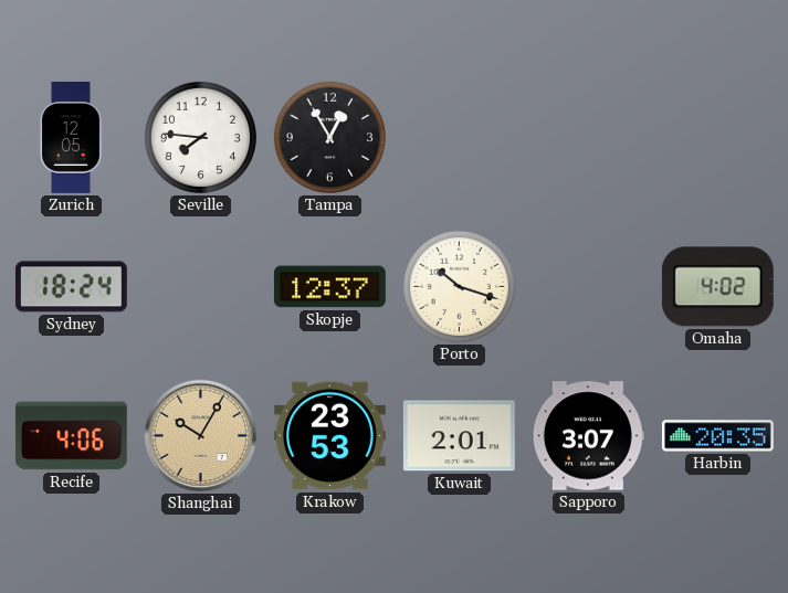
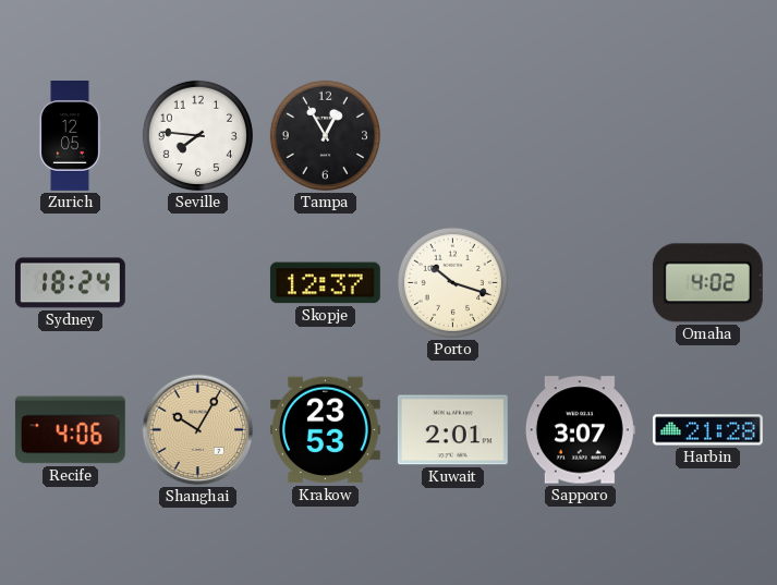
Harbin: 20:35 -> 21:28 (707, 430)
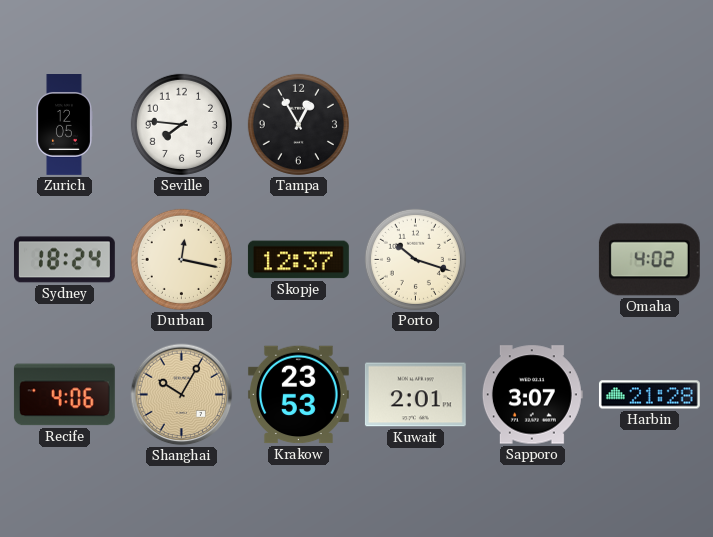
Durban: none -> 12:17 (181, 259)
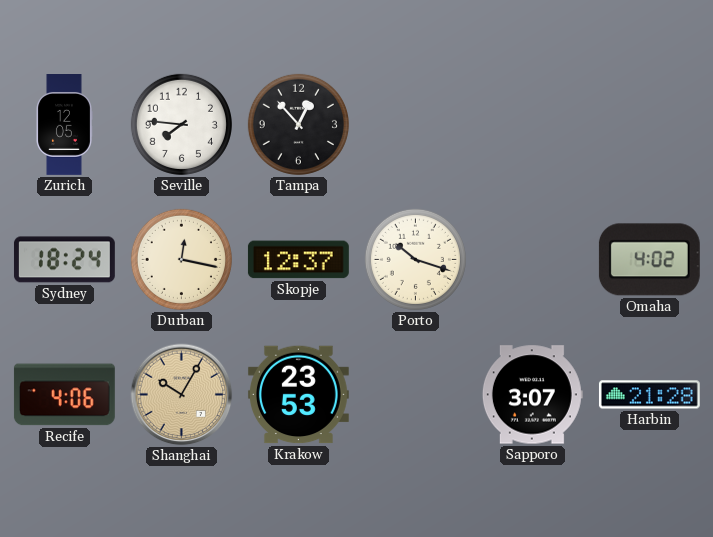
Tampa: 12:55 -> 12:53 (298, 124)
Kuwait: 2:01 -> none (415, 395)
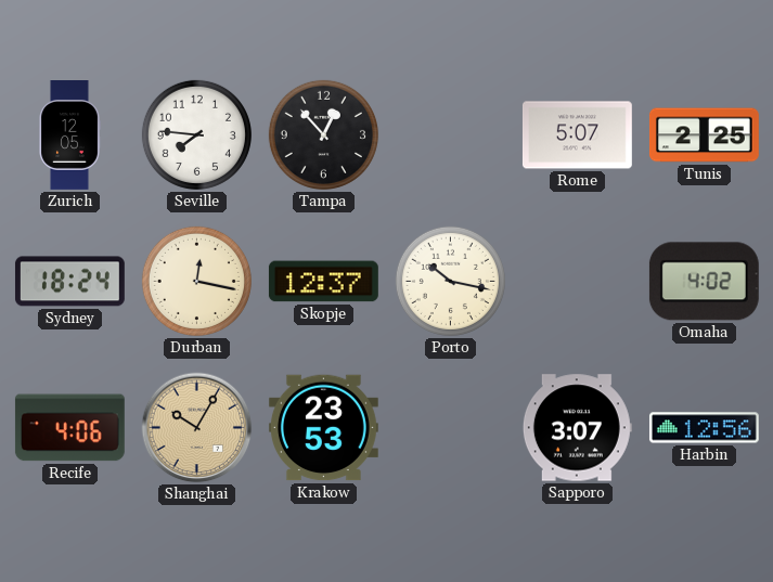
Rome: none -> 5:07 (577, 135)
Tunis: none -> 2:25 (704, 135)
Porto: 10:18 -> 10:17 (450, 281)
Harbin: 21:28 -> 12:56 (704, 428)
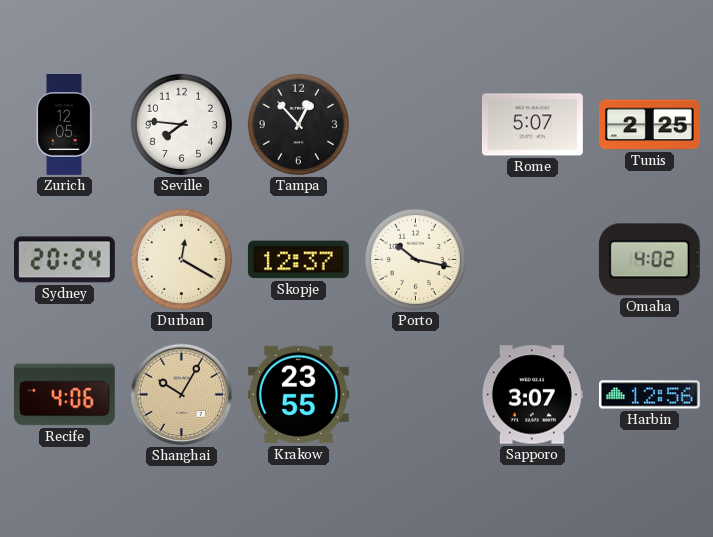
Sydney: 18:24 -> 20:24 (64, 260)
Durban: 12:17 -> 12:20 (181, 259)
Krakow: 23:53 -> 23:55 (298, 395)
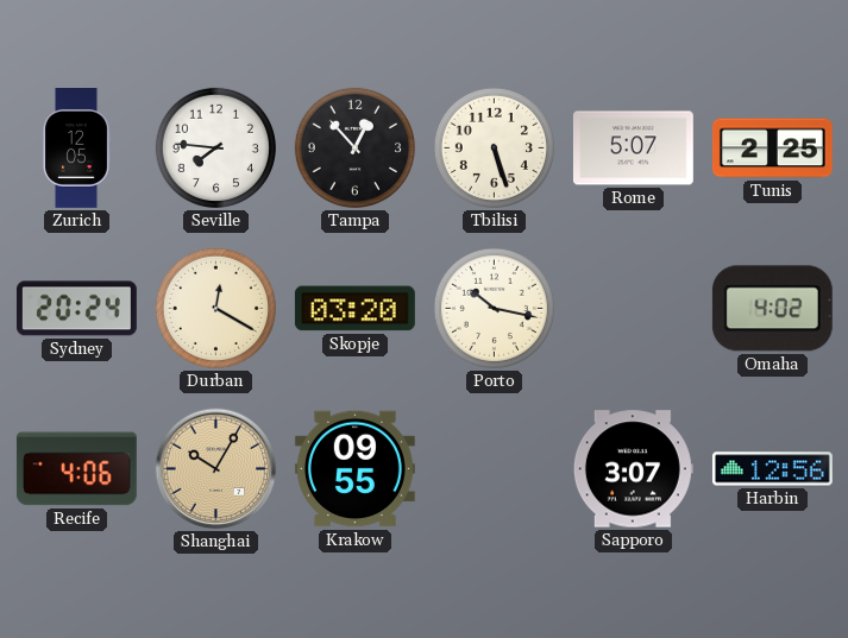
Tbilisi: none -> 5:27 (494, 147)
Skopje: 12:37 -> 03:20 (354, 309)
Krakow: 23:55 -> 09:55 (354, 469)
